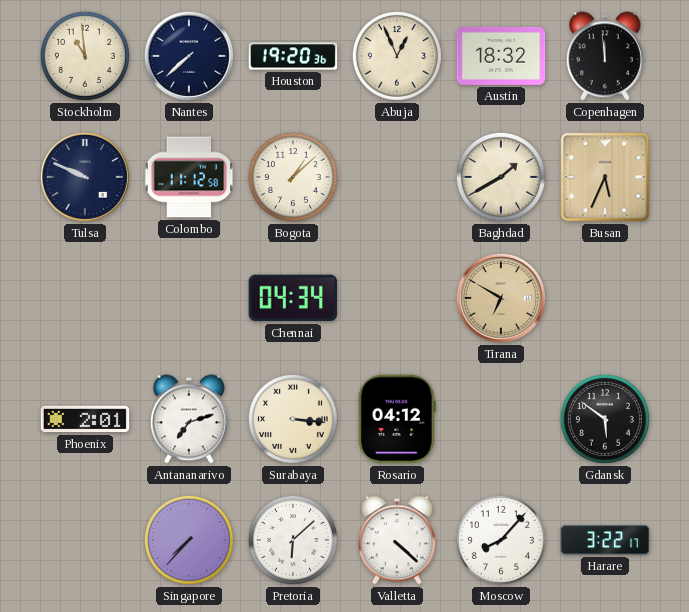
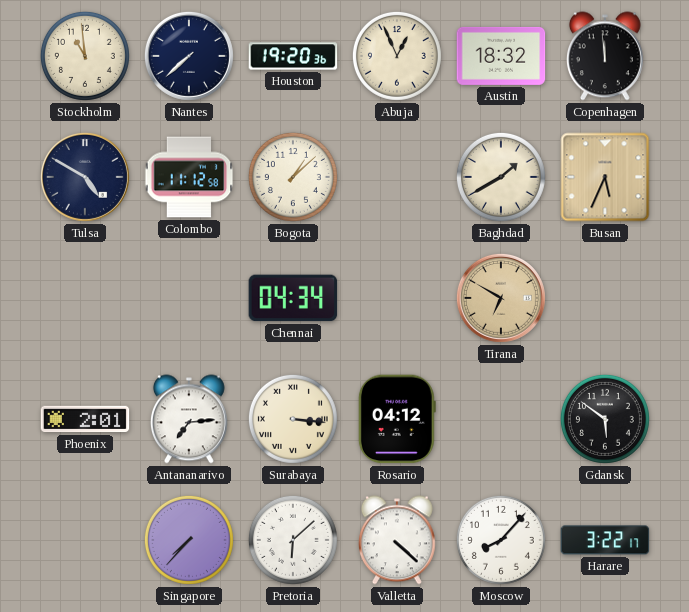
Tulsa: 9:49 -> 4:50 (85, 177)
Antananarivo: 7:12 -> 7:14 (189, 419)
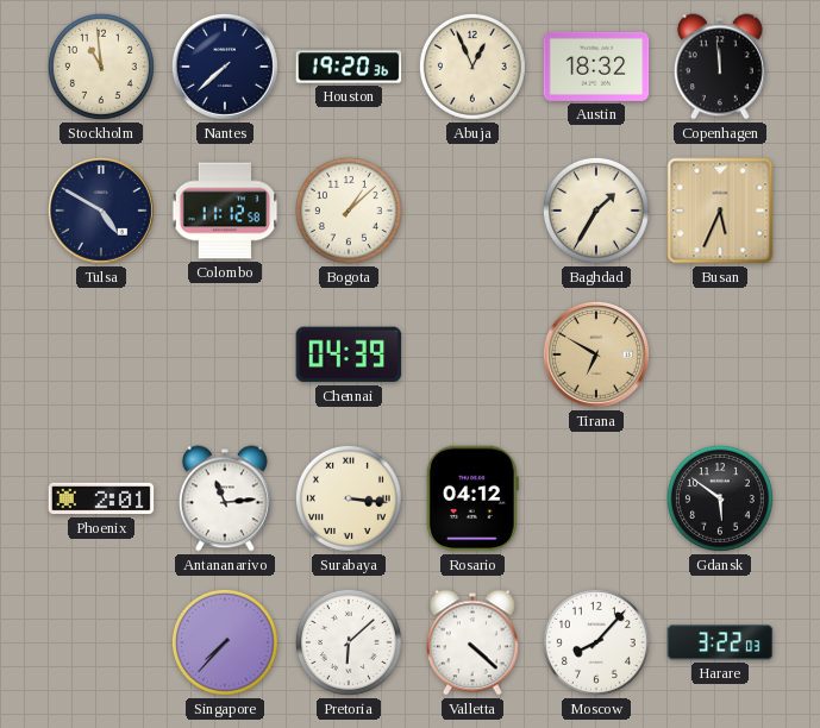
Baghdad: 1:40 -> 1:35 (596, 211)
Chennai: 04:34 -> 04:39 (349, 354)
Antananarivo: 7:14 -> 11:14 (225, 498)
Harare: 3:22:17 -> 3:22:03 (720, 642)
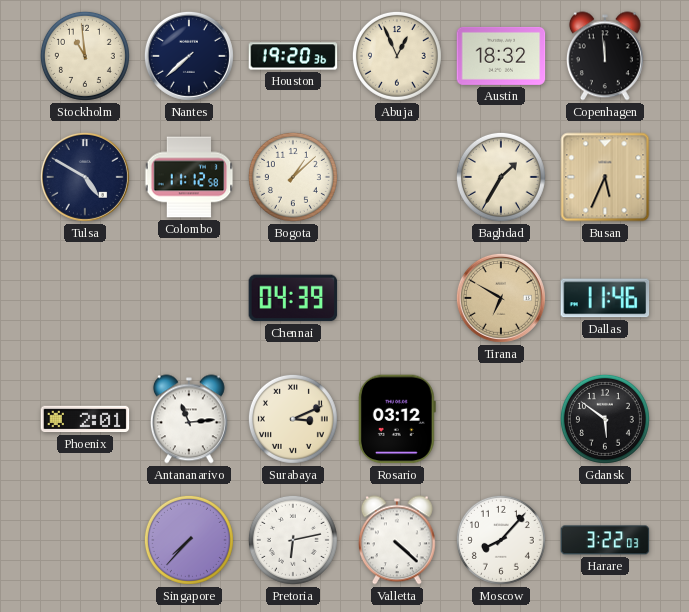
Dallas: none -> 11:46 (605, 298)
Surabaya: 3:16 -> 3:11 (293, 419)
Rosario: 04:12 -> 03:12 (397, 419)
Pretoria: 6:08 -> 6:13 (293, 540)
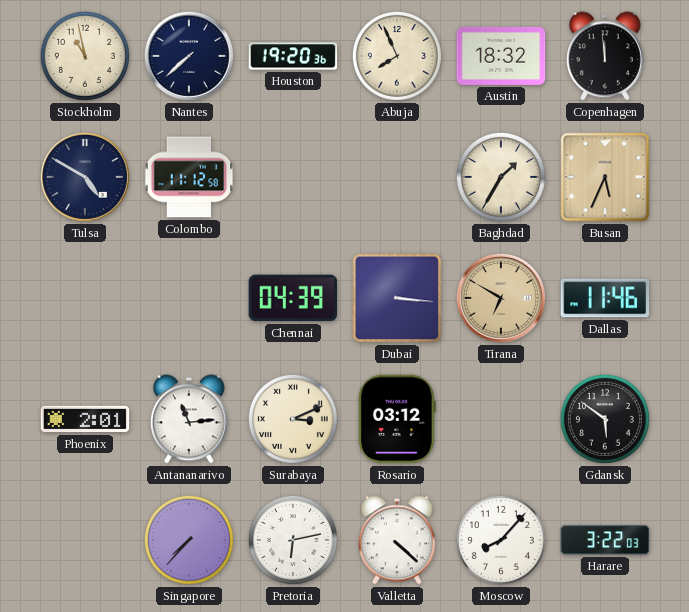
Stockholm: 10:59 -> 10:58 (85, 56)
Abuja: 12:56 -> 7:56 (397, 56)
Bogota: 1:08 -> none (293, 177)
Dubai: none -> 3:16 (397, 298)
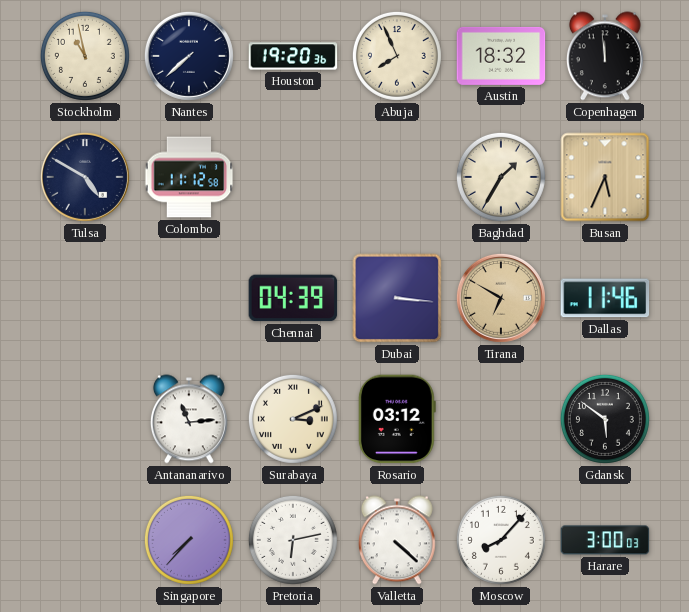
Phoenix: 2:01 -> none (85, 419)
Harare: 3:22 -> 3:00 (605, 540)
